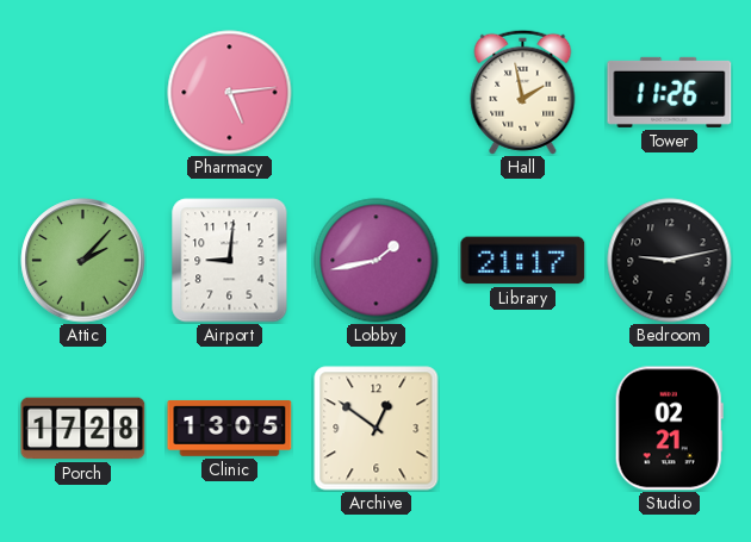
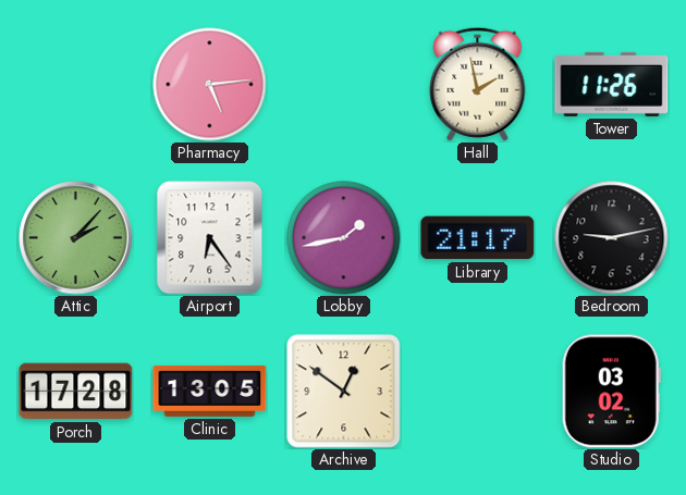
Airport: 9:01 -> 6:24 (210, 238)
Studio: 02:21 -> 03:02 (611, 392)
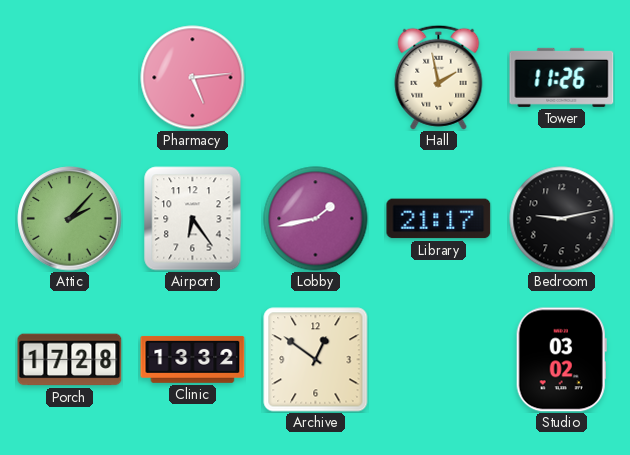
Clinic: 13:05 -> 13:32 (193, 359)
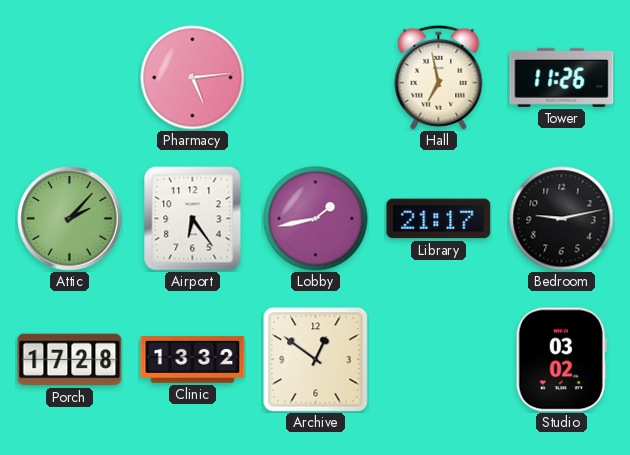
Hall: 1:58 -> 6:58 (439, 77)
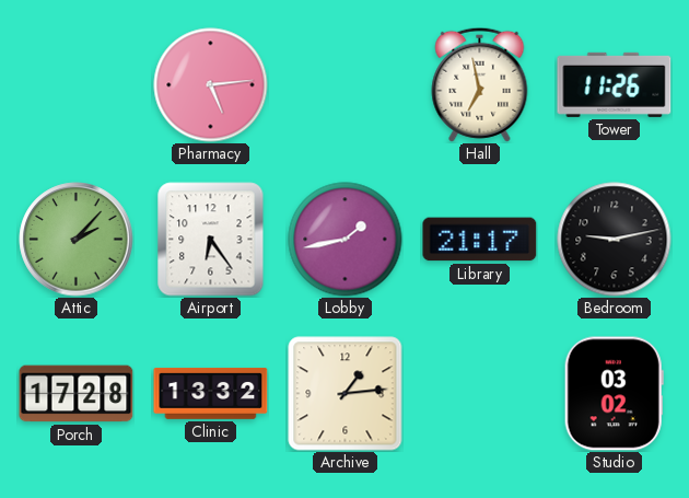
Archive: 12:51 -> 1:14 (346, 394)
